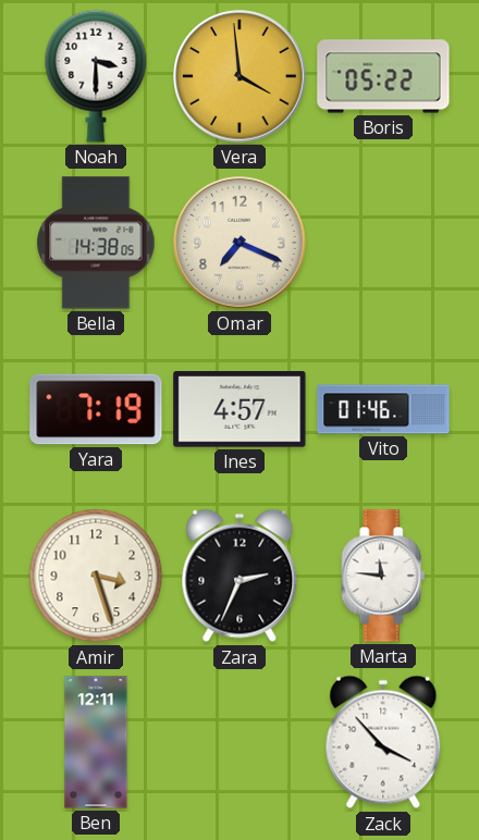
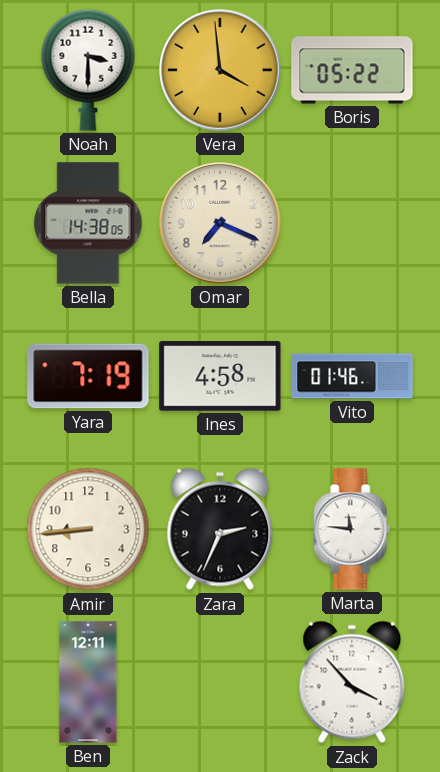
Ines: 4:57 -> 4:58 (220, 376)
Amir: 3:27 -> 8:44 (88, 529)
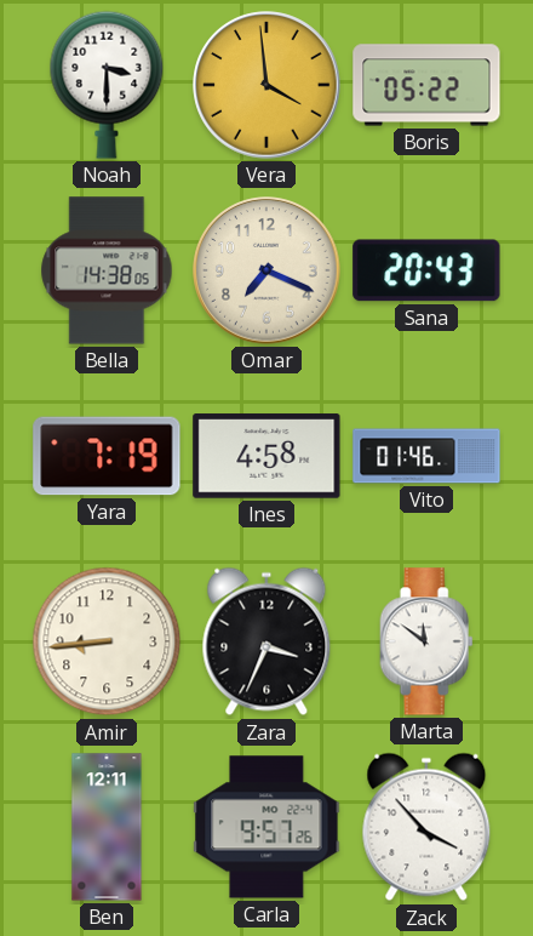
Sana: none -> 20:43 (426, 270)
Zara: 2:34 -> 3:34 (266, 641)
Marta: 11:46 -> 11:51 (426, 641)
Carla: none -> 9:57 (266, 827)
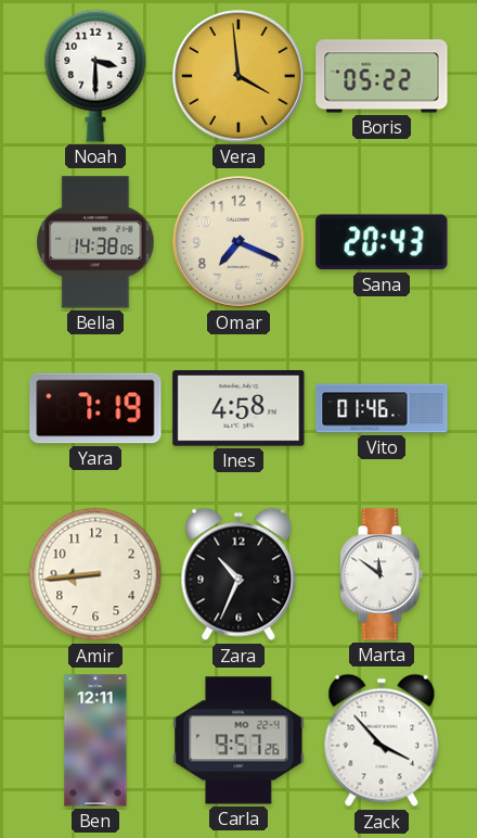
Zara: 3:34 -> 10:34 (238, 574)
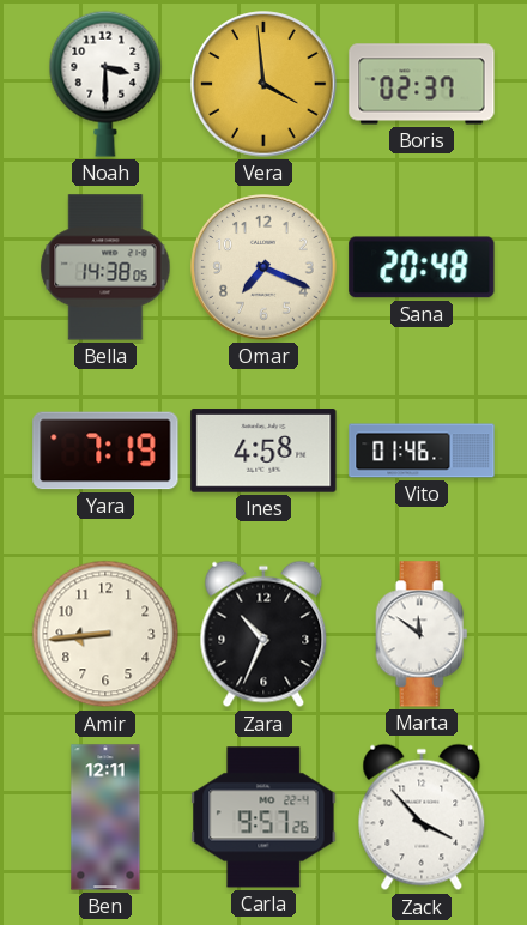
Boris: 05:22 -> 02:37 (422, 84)
Sana: 20:43 -> 20:48 (422, 267)
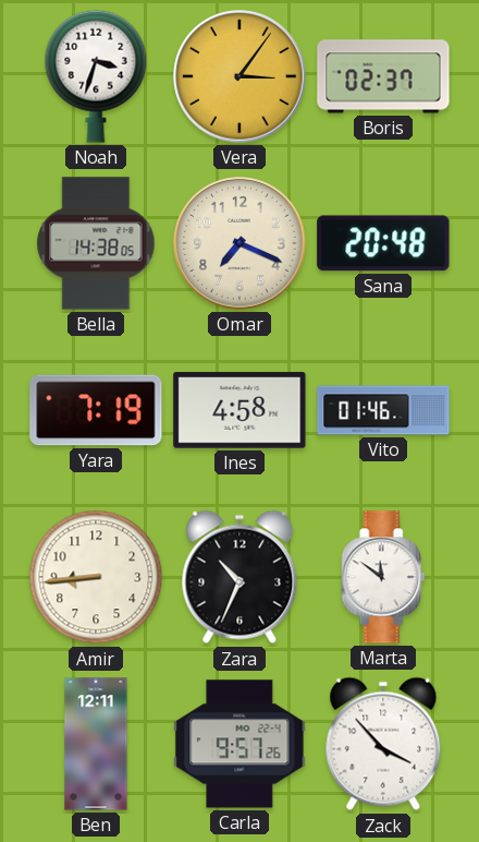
Noah: 3:30 -> 3:33 (96, 76)
Vera: 3:59 -> 3:06 (239, 76)
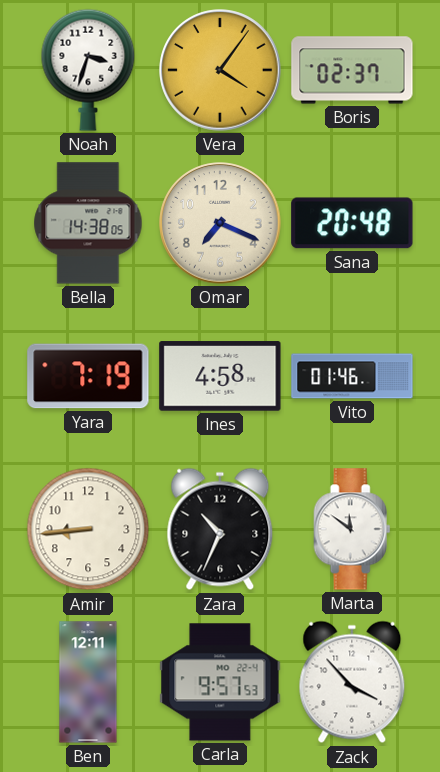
Vera: 3:06 -> 4:06 (220, 70)
Carla: 9:57:26 -> 9:57:53 (220, 682)
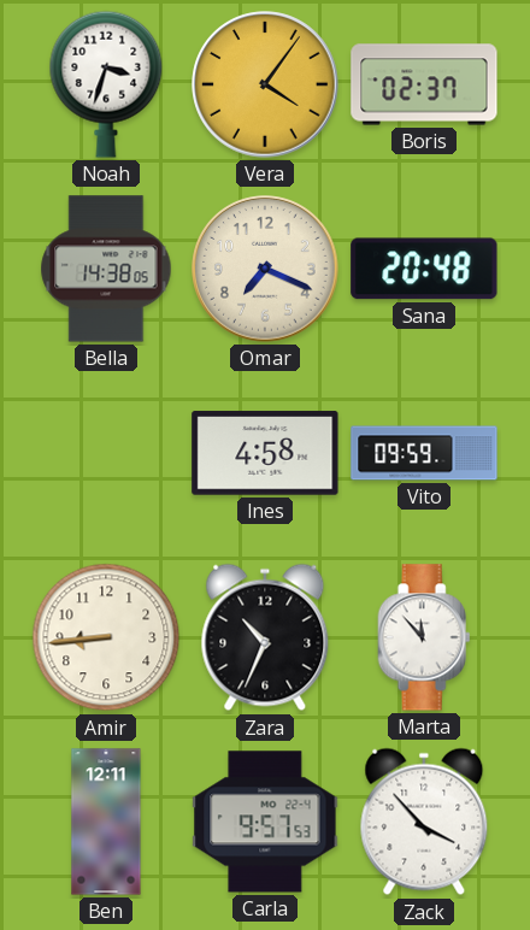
Yara: 7:19 -> none (88, 376)
Vito: 01:46 -> 09:59 (424, 453)
Marta: 11:51 -> 11:53 (424, 637)
